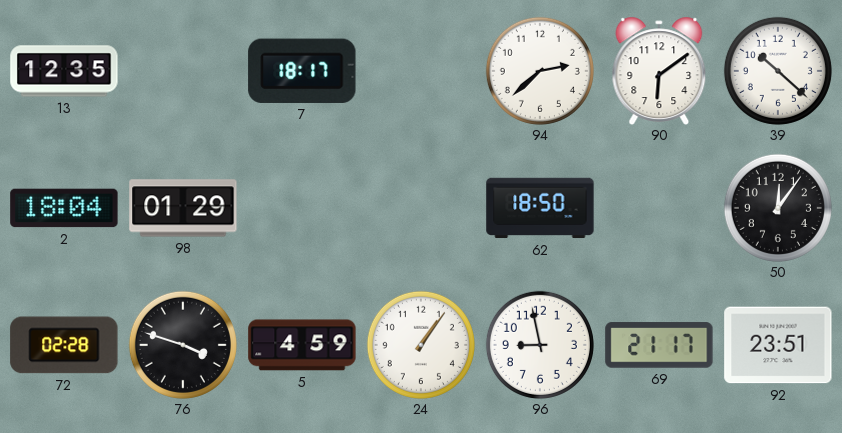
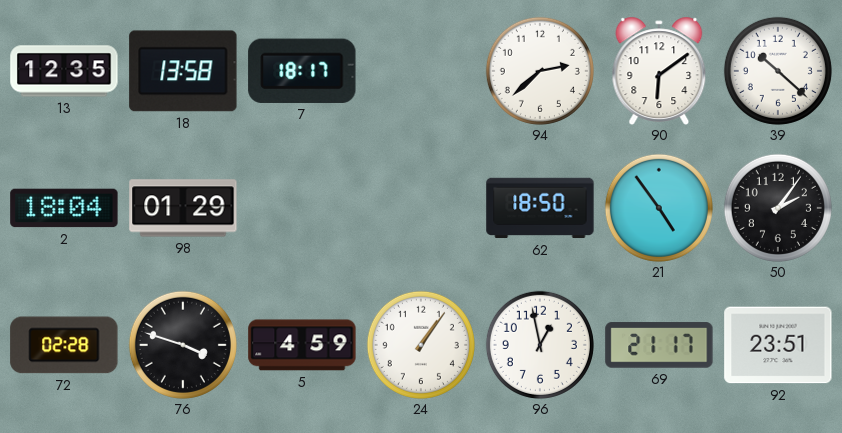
18: none -> 13:58 (183, 71)
21: none -> 4:54 (659, 208)
50: 12:06 -> 2:06 (778, 208)
96: 8:58 -> 12:58 (540, 345)
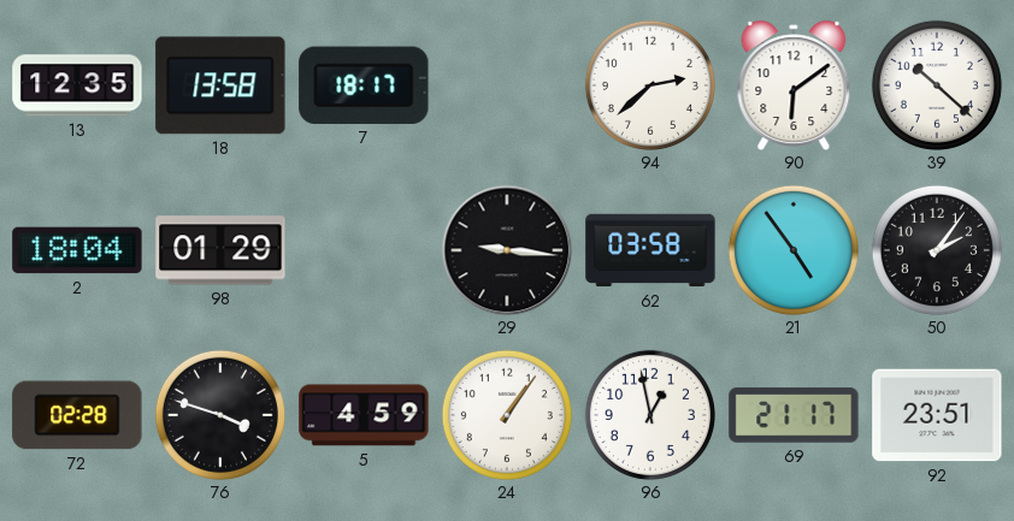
29: none -> 9:16 (507, 250)
62: 18:50 -> 03:58 (650, 250)
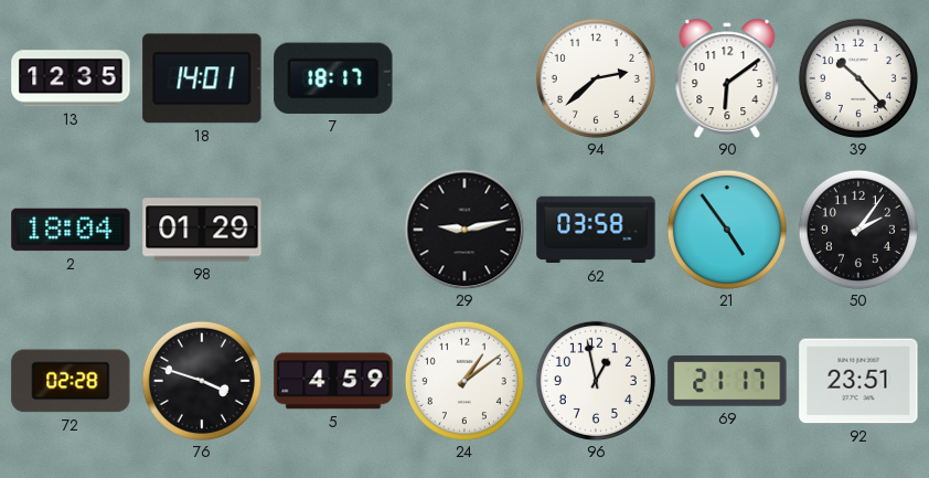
18: 13:58 -> 14:01 (202, 78)
39: 10:22 -> 10:23 (858, 78)
29: 9:16 -> 9:13 (464, 230)
24: 1:06 -> 1:09 (464, 381)
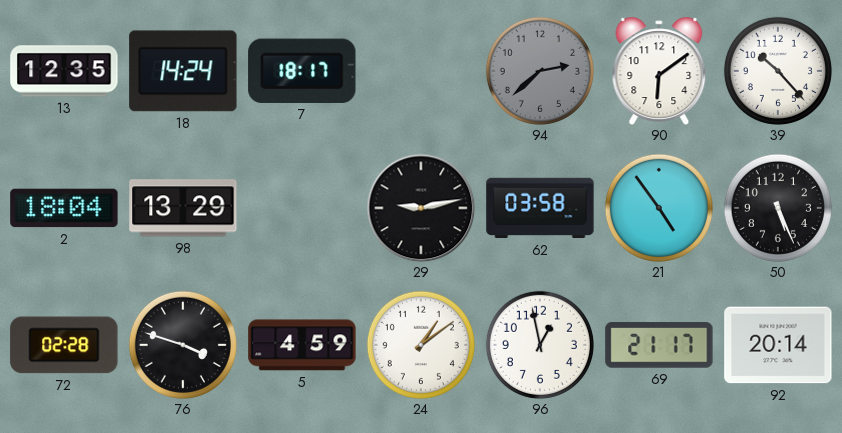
18: 14:01 -> 14:24 (183, 71)
94 dial: white -> grey (540, 71)
98: 01:29 -> 13:29 (183, 208)
50: 2:06 -> 5:26 (778, 208)
92: 23:51 -> 20:14 (778, 345)
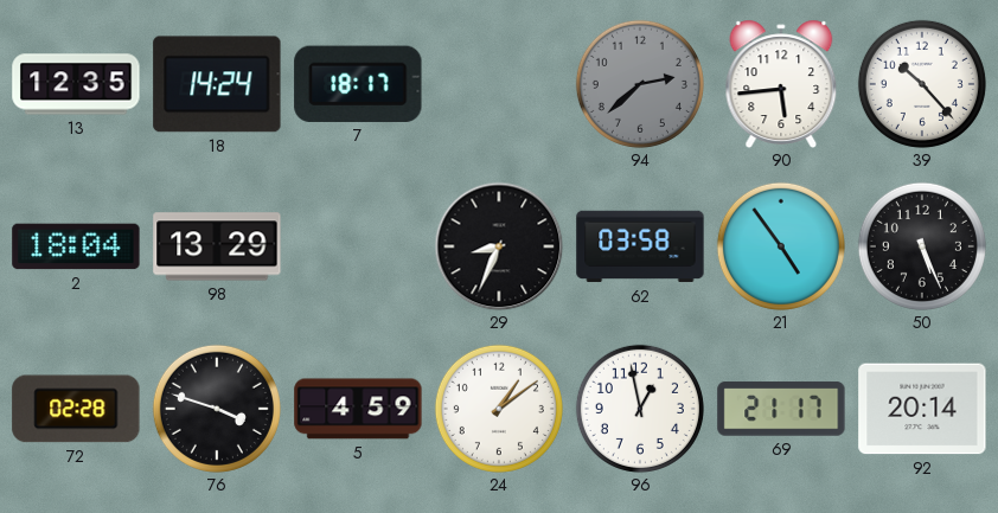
90: 6:09 -> 5:44 (781, 84)
29: 9:13 -> 8:34 (499, 246)
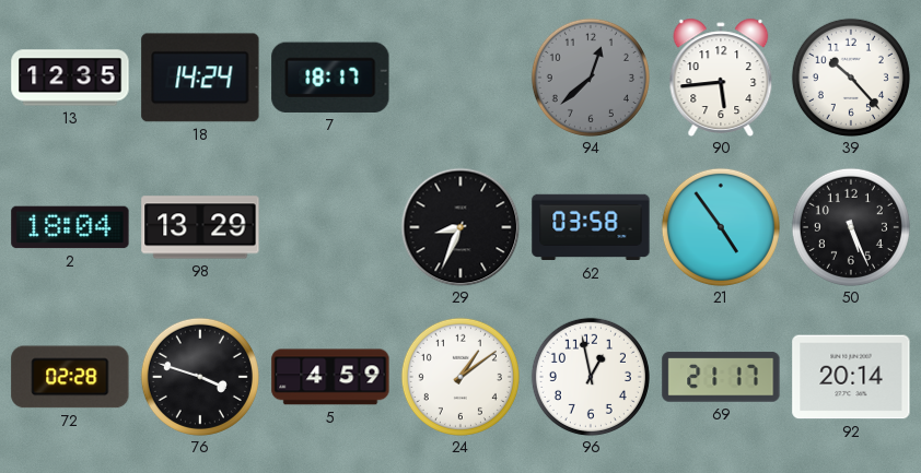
94: 2:38 -> 12:38 (591, 78)
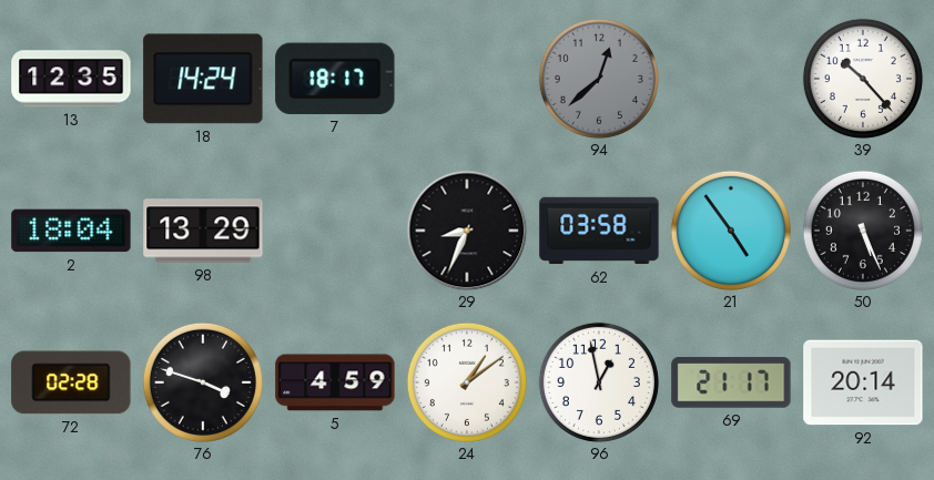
90: 5:44 -> none (721, 78)
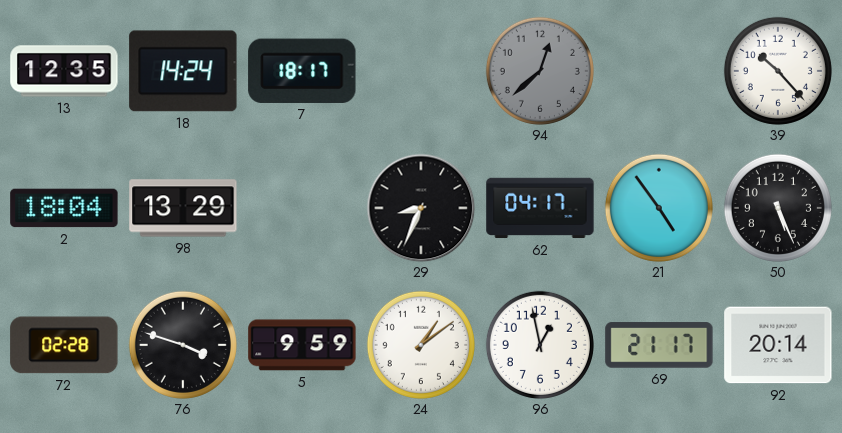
62: 03:58 -> 04:17 (540, 208)
5: 4:59 -> 9:59 (302, 345)
